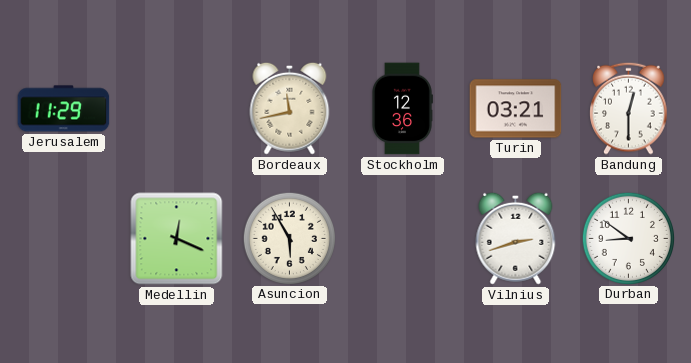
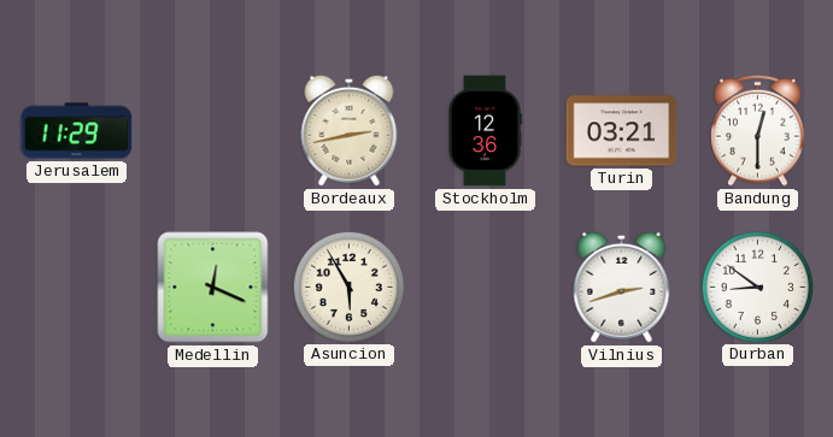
Bordeaux: 11:43 -> 2:43 (350, 130)
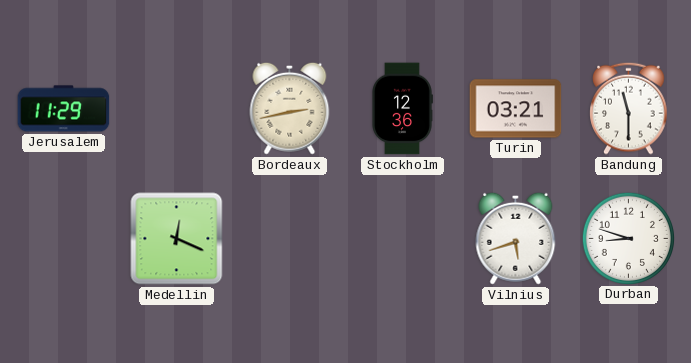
Bandung: 12:30 -> 11:30 (629, 108)
Asuncion: 5:55 -> none (348, 287)
Vilnius: 2:42 -> 5:42 (516, 238)
Durban: 8:51 -> 8:48 (628, 238)
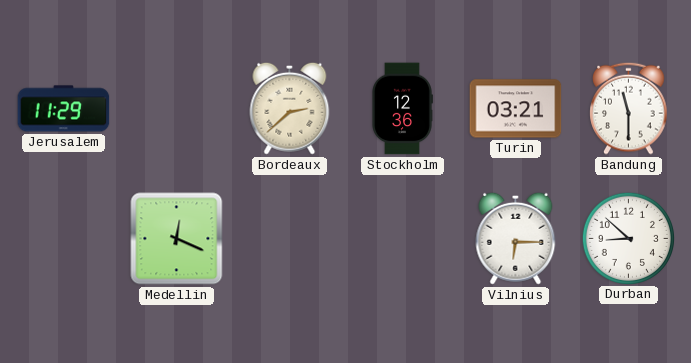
Bordeaux: 2:43 -> 2:38 (290, 108)
Vilnius: 5:42 -> 6:15 (516, 238)
Durban: 8:48 -> 8:52 (628, 238)
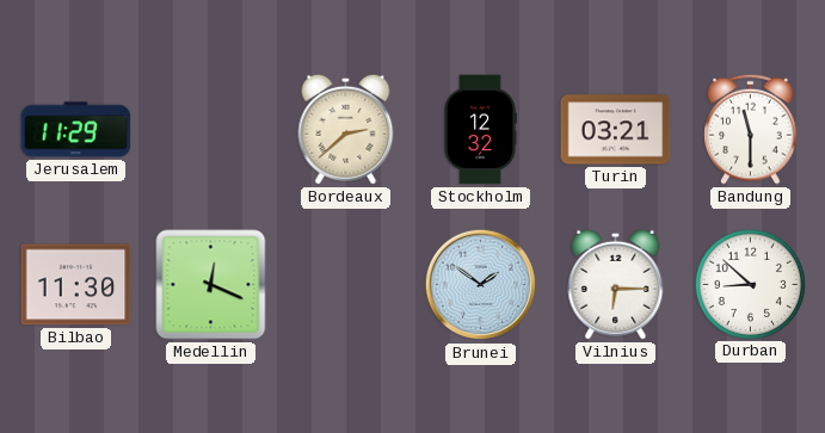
Stockholm: 12:36 -> 12:32 (480, 130)
Bilbao: none -> 11:30 (76, 285)
Brunei: none -> 1:51 (481, 285)
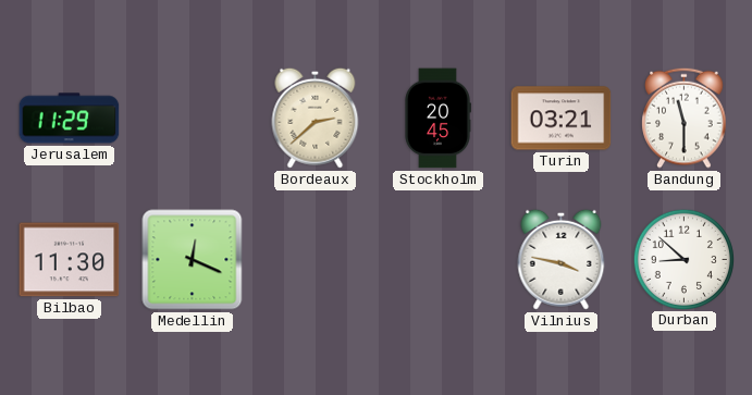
Stockholm: 12:32 -> 20:45 (437, 119)
Brunei: 1:51 -> none (481, 285)
Vilnius: 6:15 -> 3:47 (562, 259)
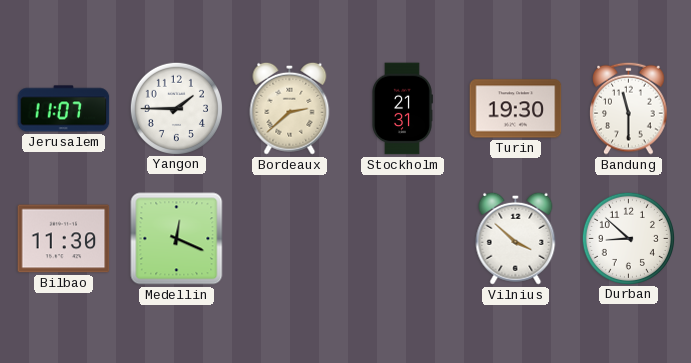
Jerusalem: 11:29 -> 11:07 (64, 109)
Yangon: none -> 1:45 (176, 108)
Stockholm: 20:45 -> 21:31 (402, 109)
Turin: 03:21 -> 19:30 (516, 109)
Vilnius: 3:47 -> 3:52 (516, 238)
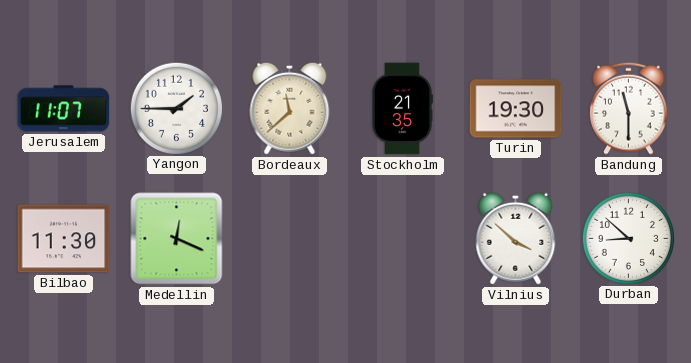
Bordeaux: 2:38 -> 11:38 (290, 108)
Stockholm: 21:31 -> 21:35 (402, 109)
